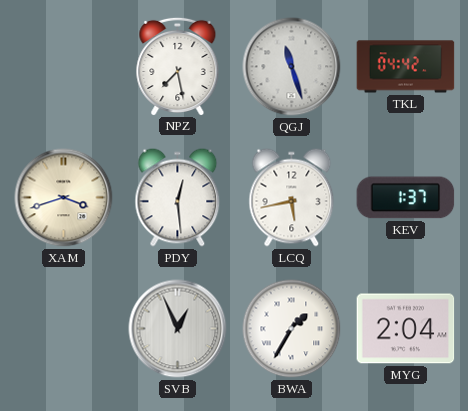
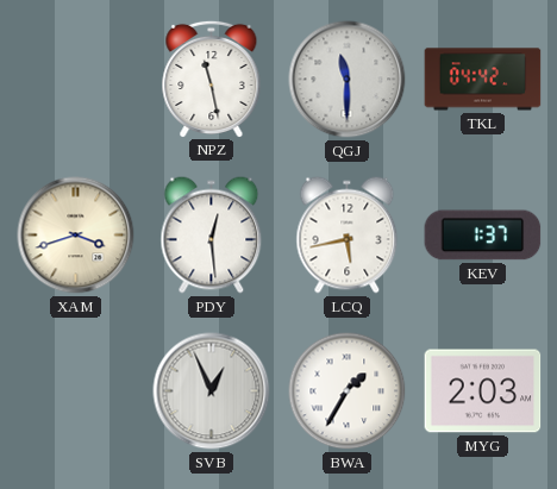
NPZ: 7:28 -> 11:28 (212, 79)
QGJ: 11:27 -> 11:30 (348, 80)
MYG: 2:04 -> 2:03 (483, 391)
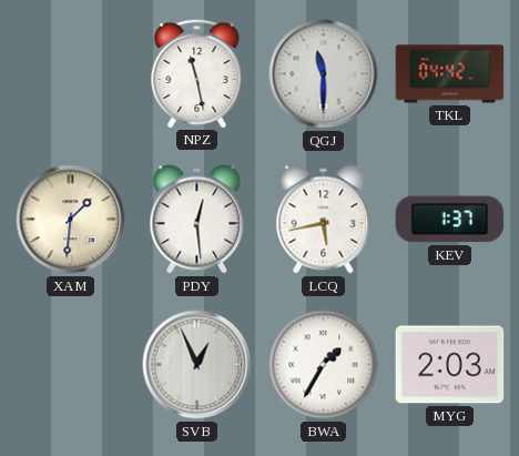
XAM: 3:42 -> 1:31 (71, 220)
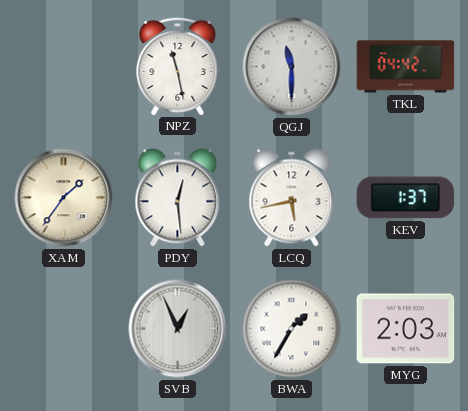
XAM: 1:31 -> 1:36 (64, 198)
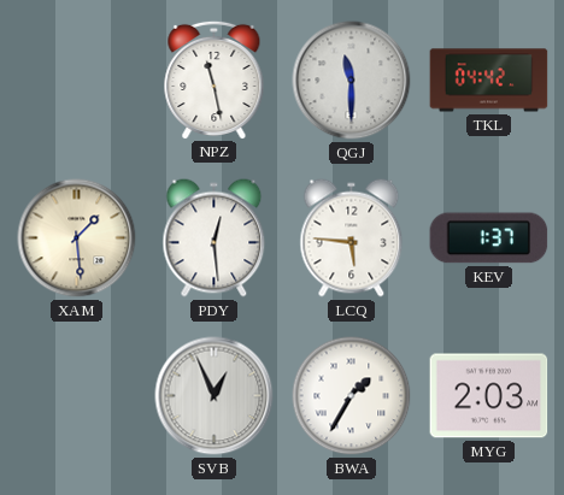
XAM: 1:36 -> 1:29 (77, 238)
LCQ: 5:43 -> 5:46 (352, 238)
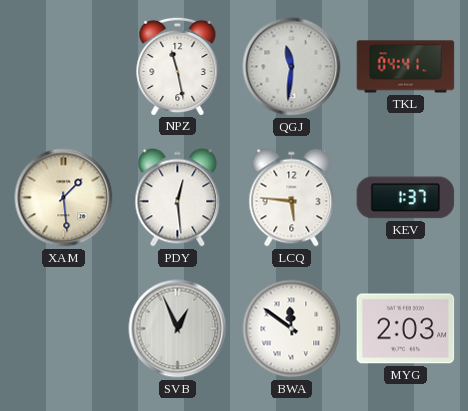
QGJ: 11:30 -> 11:31 (292, 67)
TKL: 04:42 -> 04:41 (406, 67)
BWA: 1:35 -> 11:51 (292, 329)
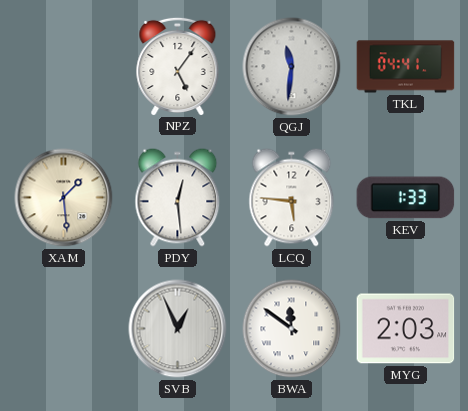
NPZ: 11:28 -> 5:06 (178, 66)
KEV: 1:37 -> 1:33 (406, 198)
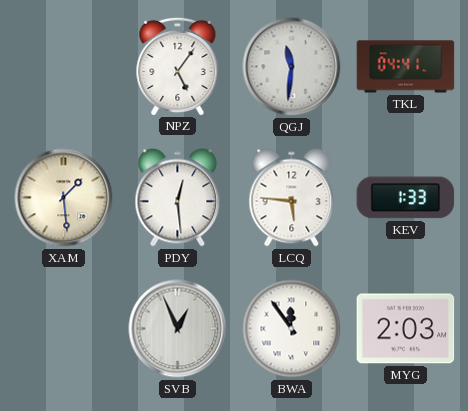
BWA: 11:51 -> 11:54 (292, 329)
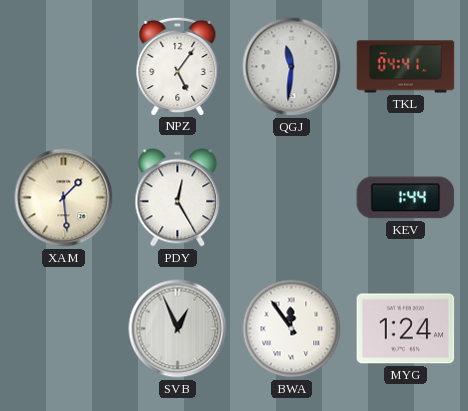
PDY: 12:29 -> 12:25 (178, 198)
LCQ: 5:46 -> none (292, 198)
KEV: 1:33 -> 1:44 (406, 198)
MYG: 2:03 -> 1:24 (406, 329)
